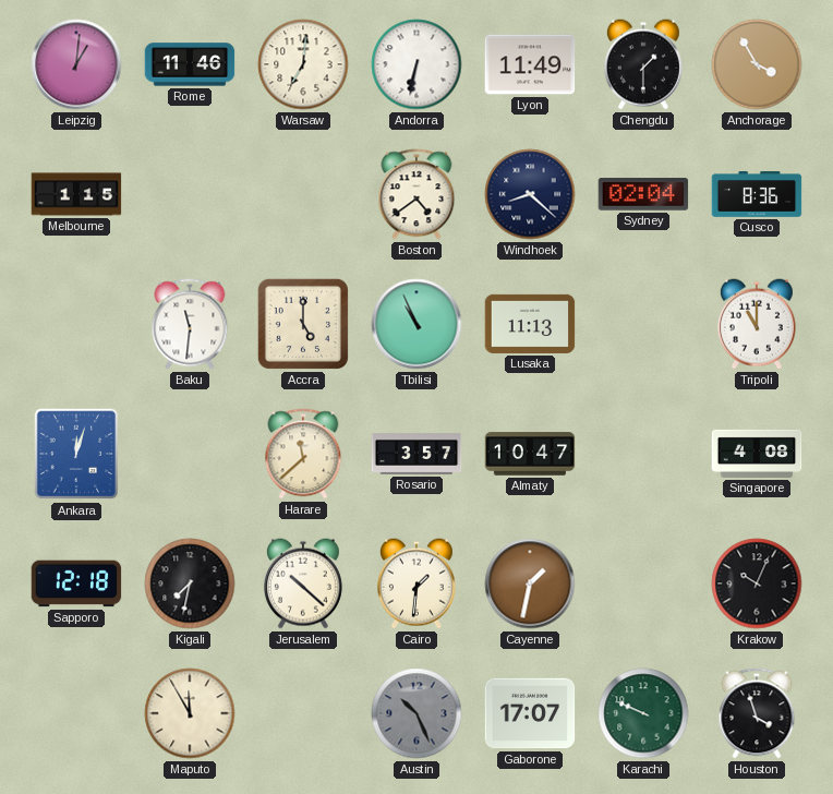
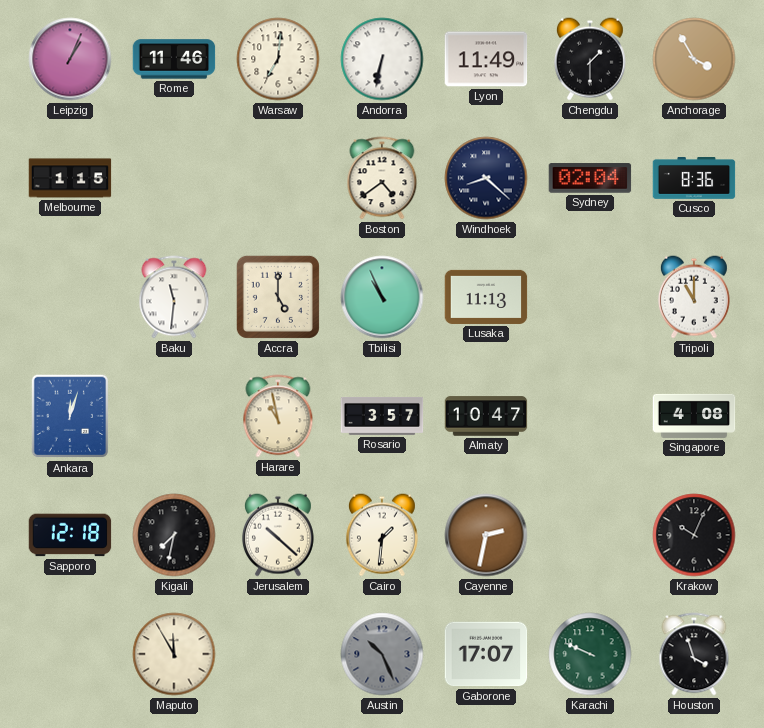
Leipzig: 1:01 -> 1:04 (70, 59)
Harare: 11:38 -> 10:58 (278, 416)
Cayenne: 1:32 -> 2:32 (486, 535)
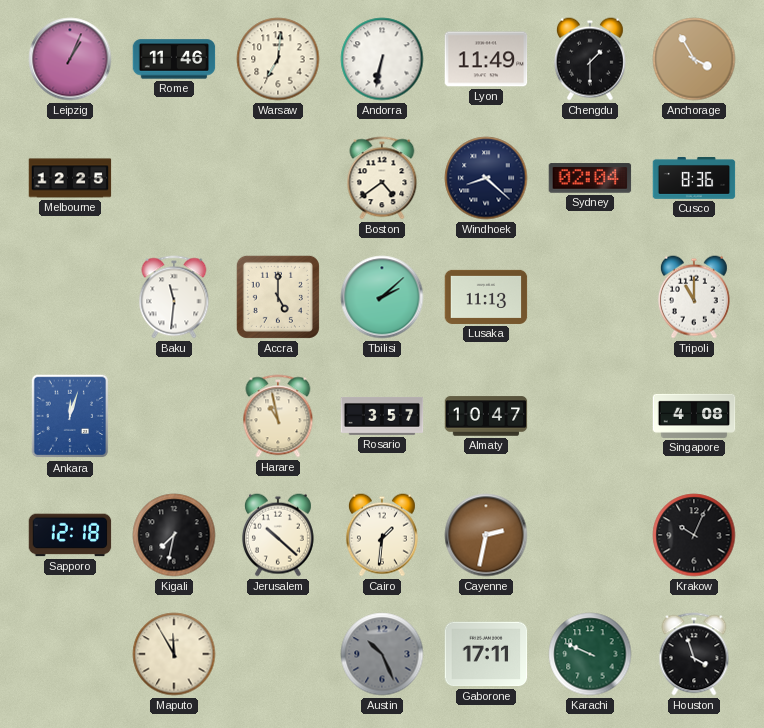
Melbourne: 1:15 -> 12:25 (70, 178)
Tbilisi: 10:56 -> 2:08 (382, 297)
Gaborone: 17:07 -> 17:11 (486, 654)
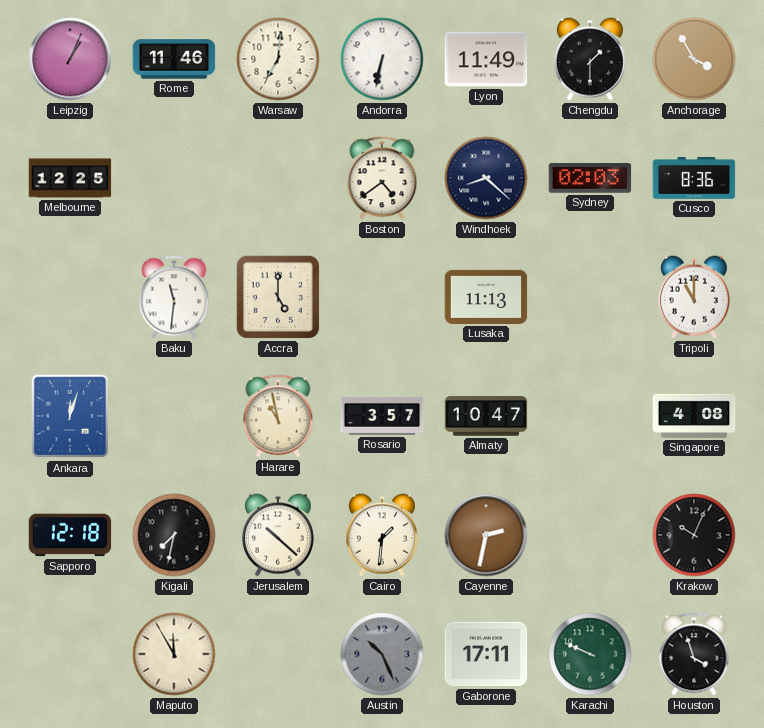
Sydney: 02:04 -> 02:03 (590, 178)
Tbilisi: 2:08 -> none (382, 297)
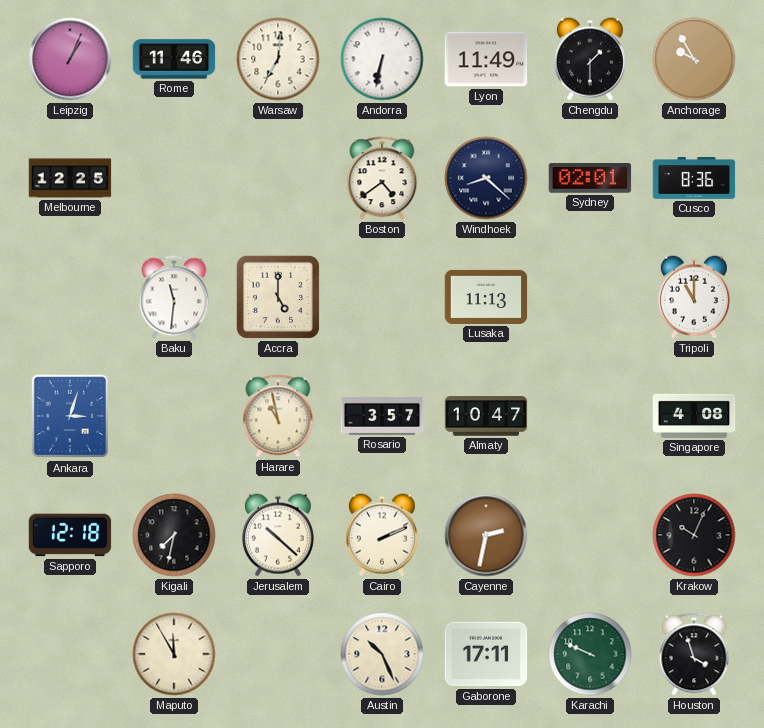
Anchorage: 3:55 -> 9:55 (694, 59)
Sydney: 02:03 -> 02:01 (590, 178)
Ankara: 12:03 -> 3:03 (70, 416)
Cairo: 1:31 -> 2:11 (382, 535)
Austin dial: grey -> cream (382, 654)
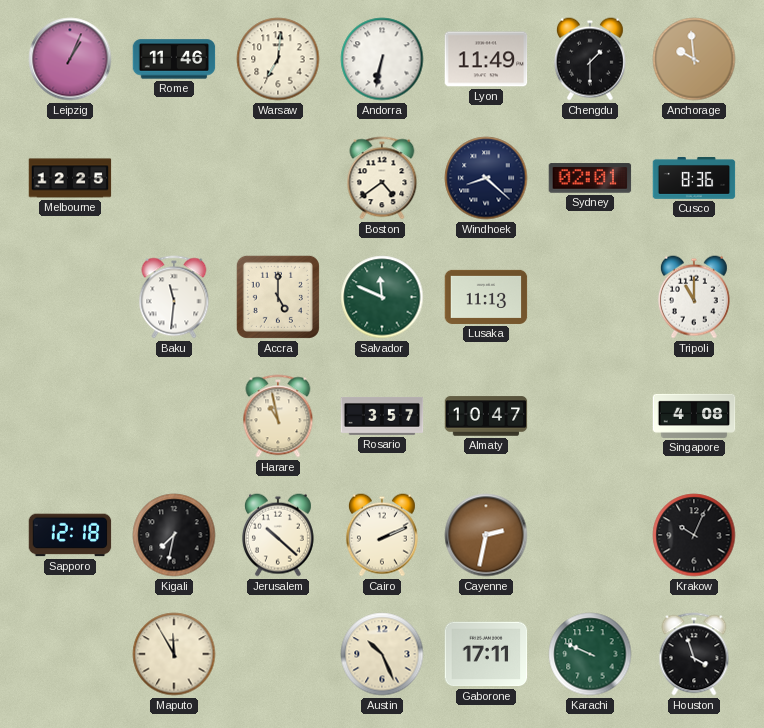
Anchorage: 9:55 -> 9:59 (694, 59)
Salvador: none -> 11:49 (382, 297)
Ankara: 3:03 -> none (70, 416)
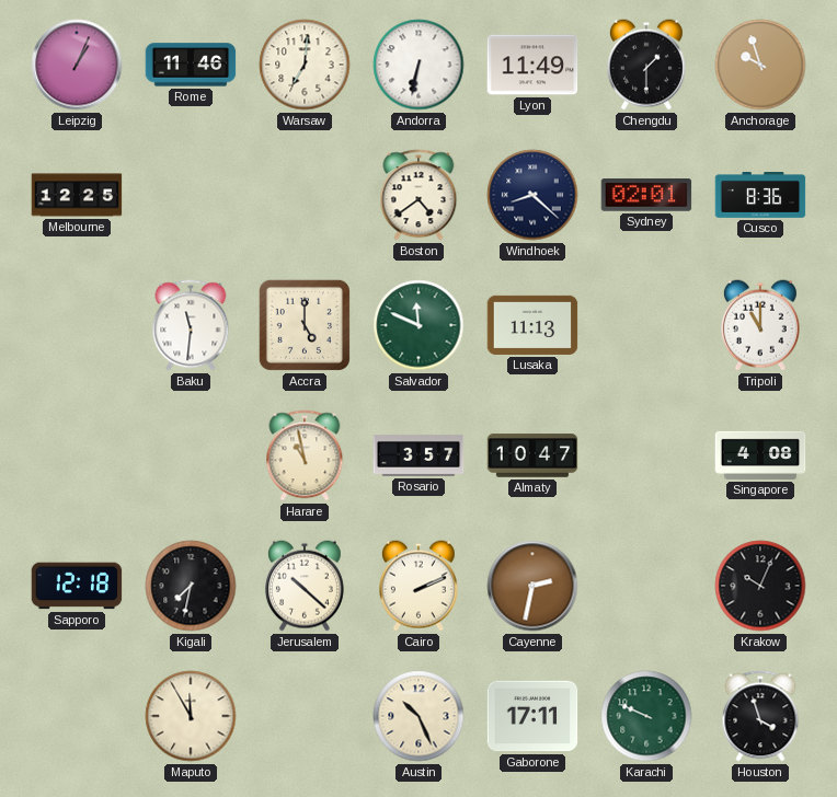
Anchorage: 9:59 -> 9:57 (760, 65)
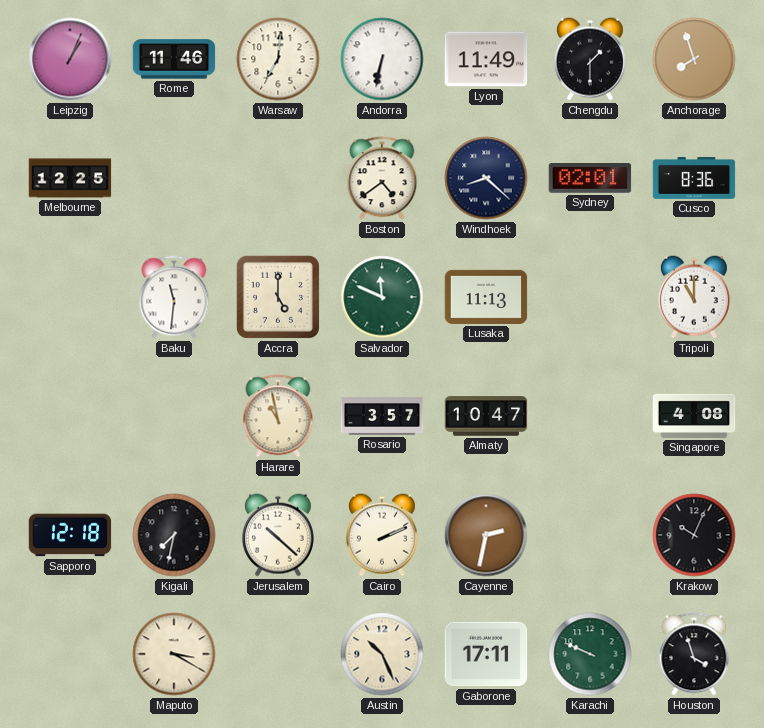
Anchorage: 9:57 -> 7:57 (694, 59)
Maputo: 11:55 -> 3:20 (174, 654)
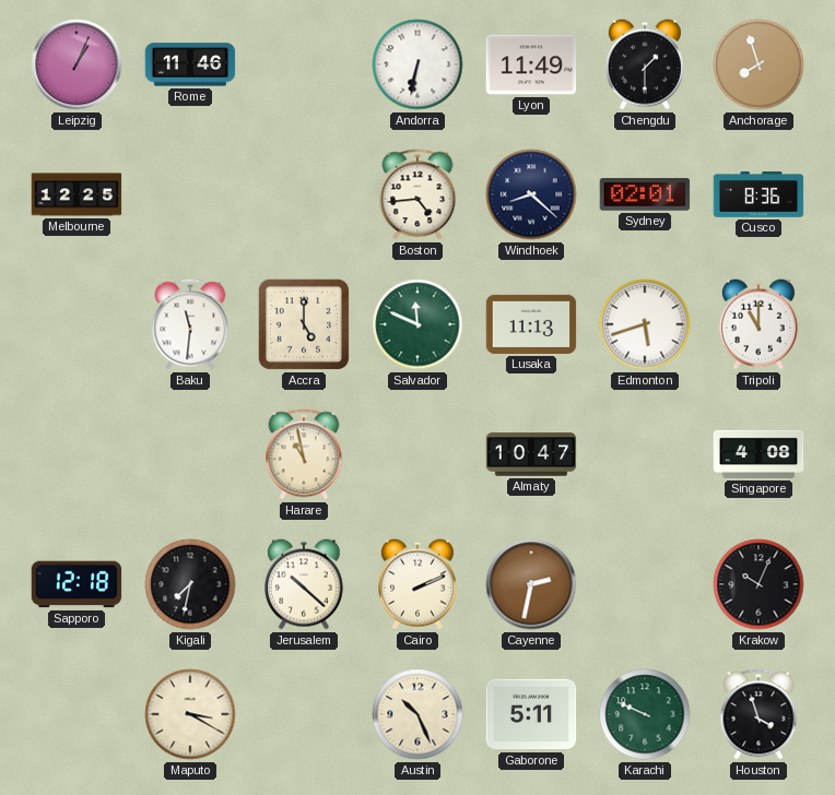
Warsaw: 7:01 -> none (278, 59)
Boston: 4:39 -> 4:44 (417, 194)
Edmonton: none -> 5:42 (645, 324)
Rosario: 3:57 -> none (382, 416)
Gaborone: 17:11 -> 5:11 (531, 714)
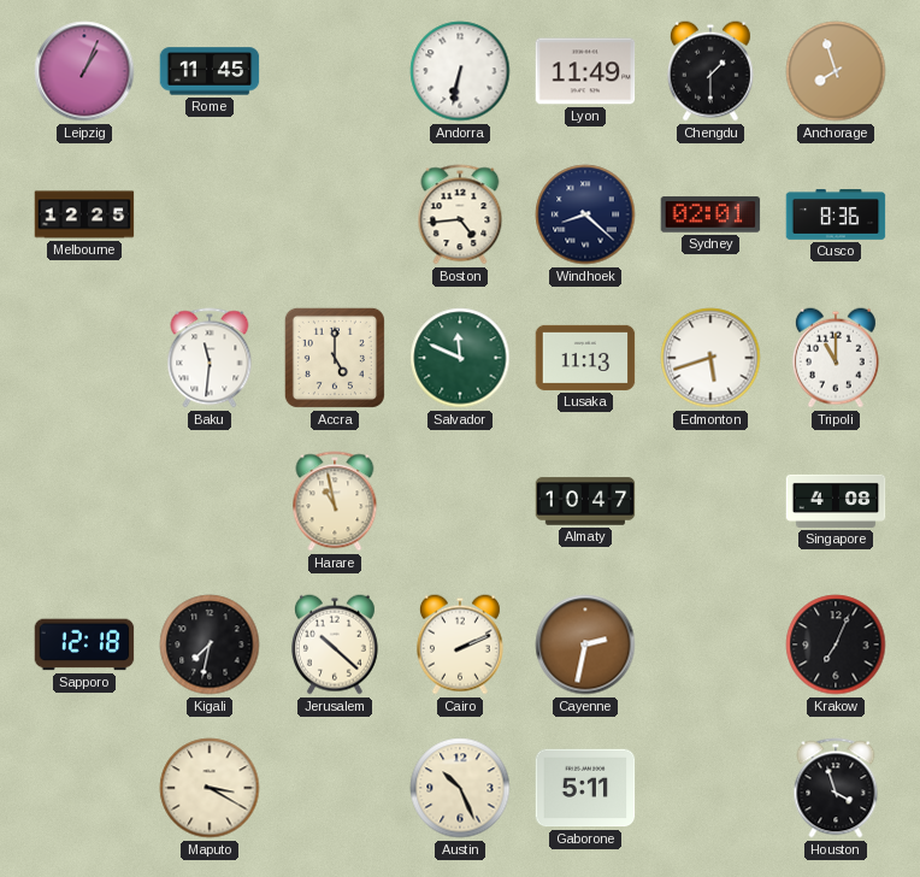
Rome: 11:46 -> 11:45 (210, 71)
Krakow: 10:04 -> 7:04 (836, 644)
Karachi: 9:49 -> none (645, 714)
